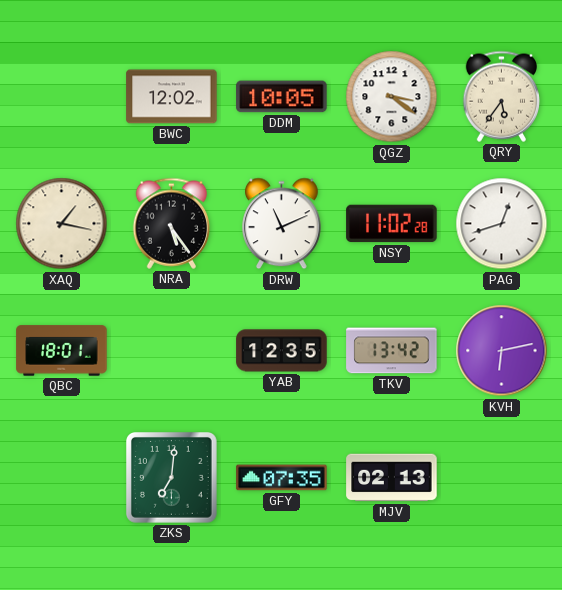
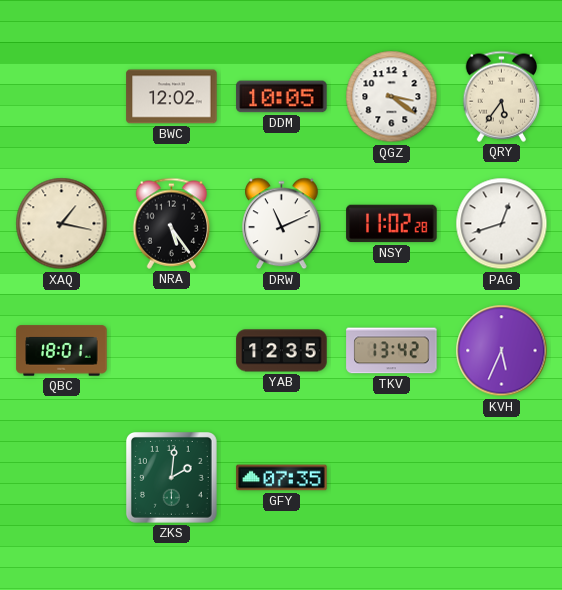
KVH: 6:13 -> 5:34 (502, 351)
ZKS: 7:01 -> 2:01 (172, 478)
MJV: 02:13 -> none (392, 478)
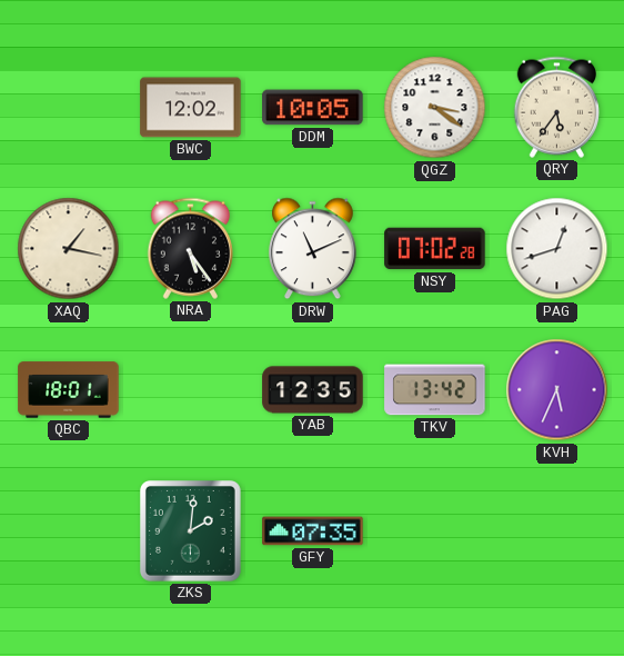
NSY: 11:02 -> 07:02 (435, 249)
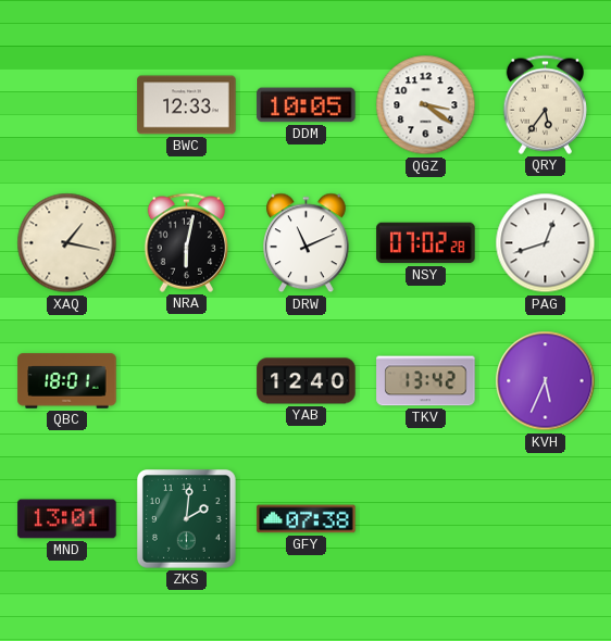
BWC: 12:02 -> 12:33 (187, 105)
NRA: 5:24 -> 6:02 (187, 242)
YAB: 12:35 -> 12:40 (307, 381)
MND: none -> 13:01 (67, 519)
GFY: 07:35 -> 07:38 (307, 519)
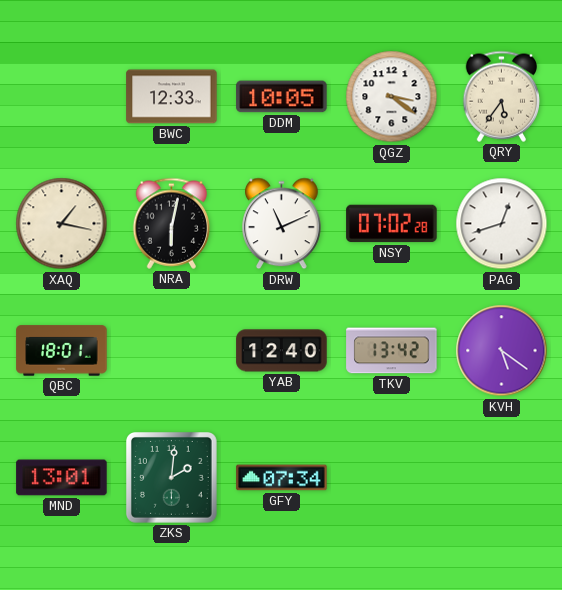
KVH: 5:34 -> 5:21 (502, 351)
GFY: 07:38 -> 07:34 (282, 478)
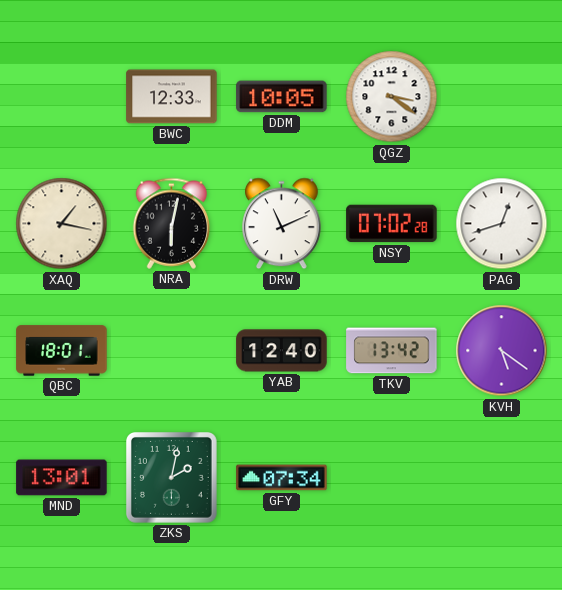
QRY: 5:36 -> none (502, 96)
ZKS: 2:01 -> 2:02 (172, 478)
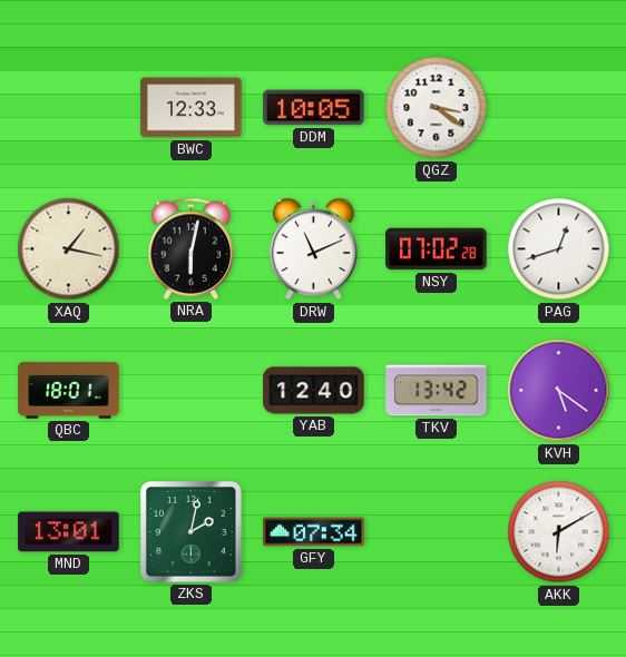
AKK: none -> 6:10 (559, 532)
